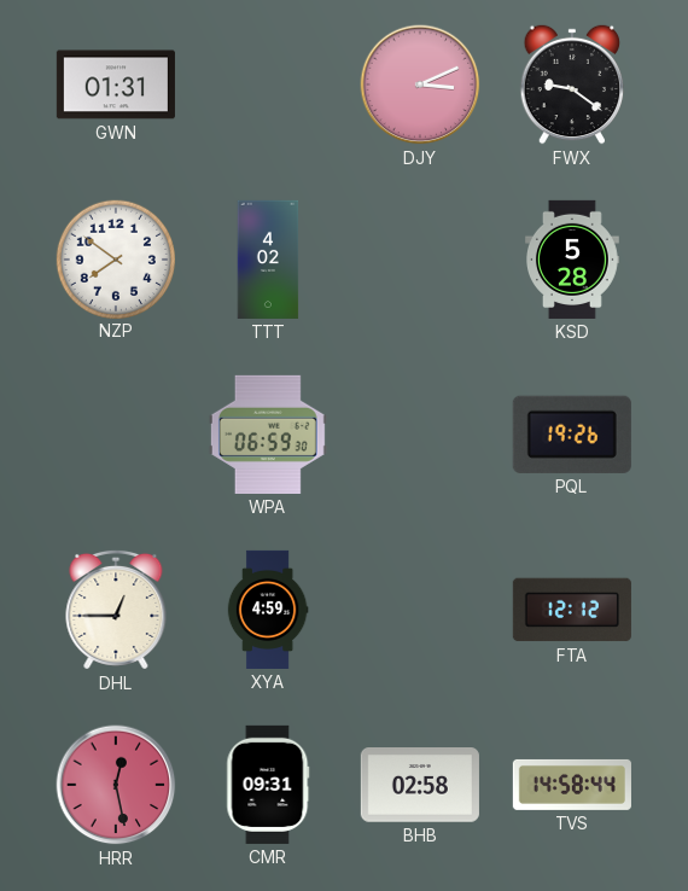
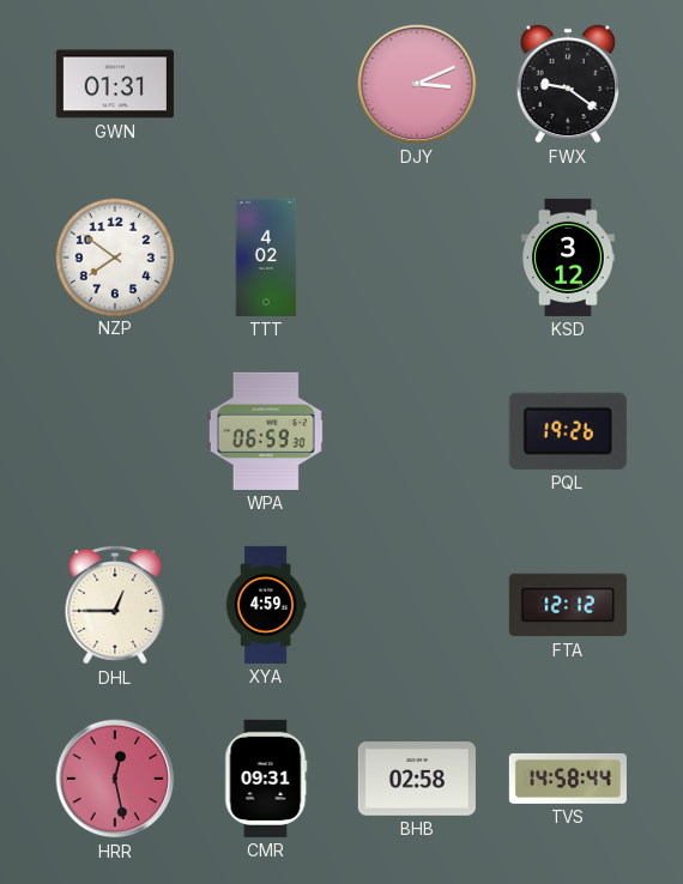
KSD: 5:28 -> 3:12 (569, 258)
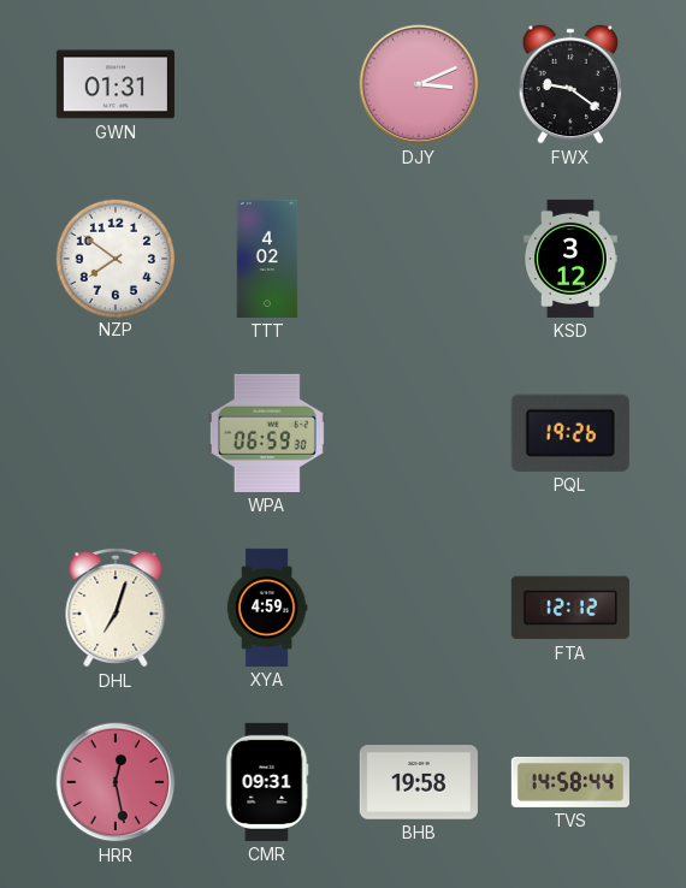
DHL: 12:45 -> 7:03 (116, 608)
BHB: 02:58 -> 19:58 (419, 782)
